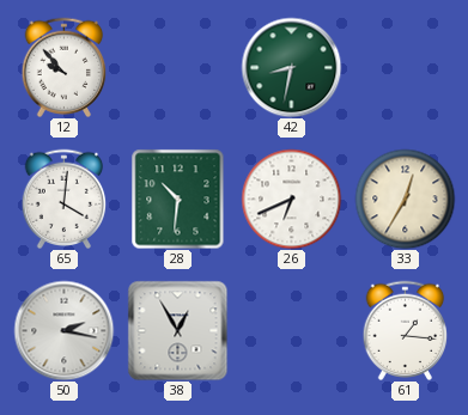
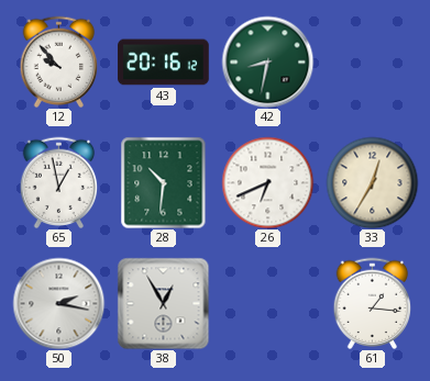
43: none -> 20:16 (164, 63)
65: 4:01 -> 12:58 (59, 182)
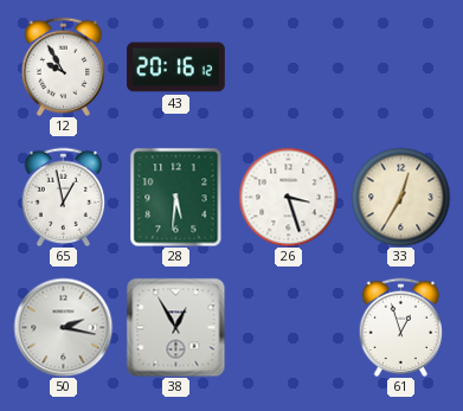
12: 9:53 -> 9:55 (64, 66)
42: 8:32 -> none (267, 61)
28: 10:31 -> 5:31 (176, 197)
26: 6:41 -> 3:27 (288, 197)
61: 1:16 -> 12:57 (401, 327)
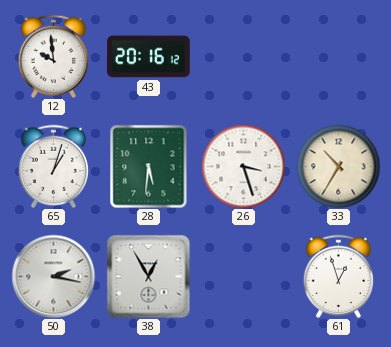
12: 9:55 -> 9:59 (54, 56)
65: 12:58 -> 1:03 (54, 166)
33: 12:35 -> 10:35 (338, 166)
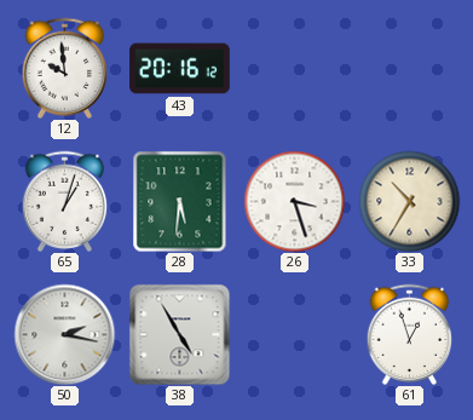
38: 12:55 -> 4:55 (179, 334)
